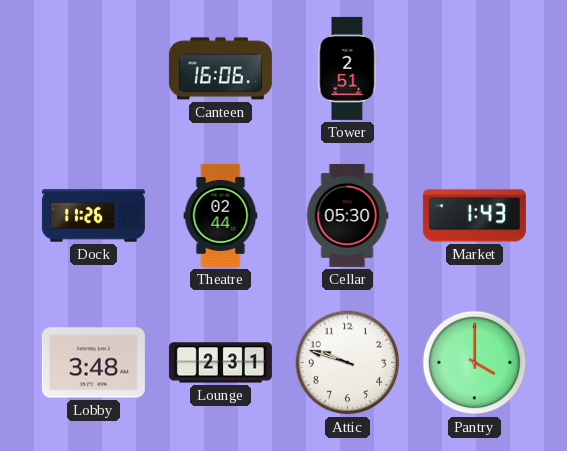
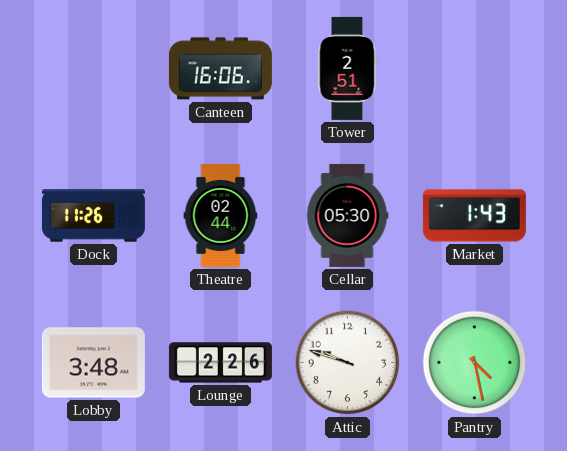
Lounge: 2:31 -> 2:26 (220, 363)
Pantry: 4:00 -> 4:28 (475, 363)
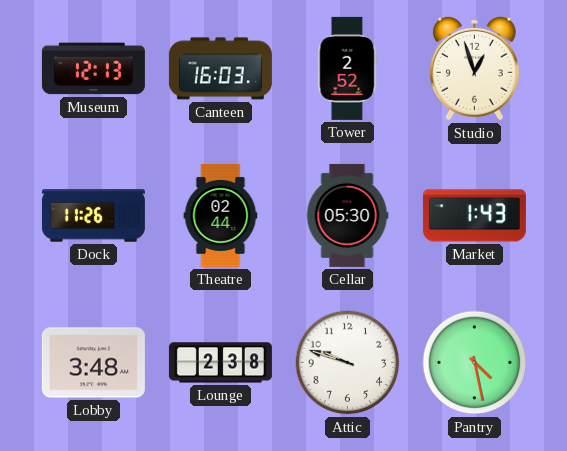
Museum: none -> 12:13 (93, 69)
Canteen: 16:06 -> 16:03 (220, 69)
Tower: 2:51 -> 2:52 (347, 68)
Studio: none -> 12:57 (474, 69)
Lounge: 2:26 -> 2:38 (220, 363)
